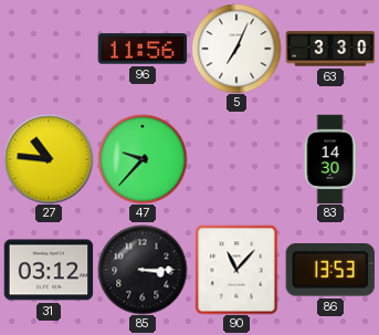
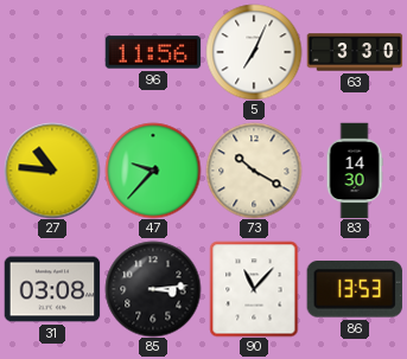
73: none -> 10:20 (254, 171)
31: 03:12 -> 03:08 (52, 289)
85: 3:15 -> 3:14 (153, 289)
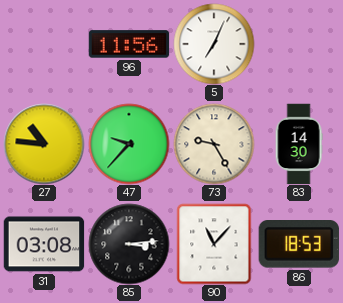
63: 3:30 -> none (355, 52)
73: 10:20 -> 9:25 (214, 144)
86: 13:53 -> 18:53 (298, 245)
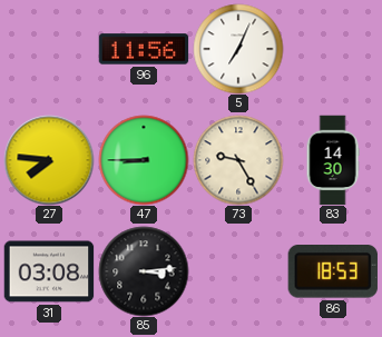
27: 10:46 -> 7:46 (49, 160)
47: 9:37 -> 8:45 (144, 160)
90: 11:07 -> none (214, 244)
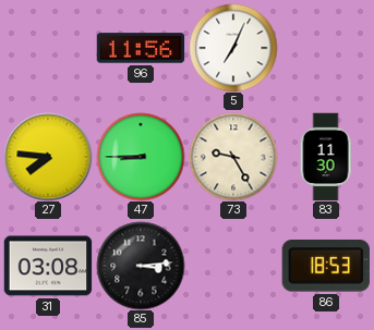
83: 14:30 -> 11:30 (326, 157)
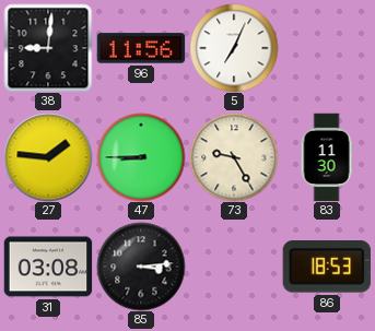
38: none -> 9:01 (48, 48)
27: 7:46 -> 1:46 (48, 157)
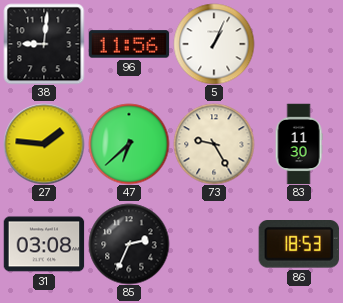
5: 7:04 -> 1:04 (214, 44)
47: 8:45 -> 6:38 (129, 144)
85: 3:14 -> 2:34 (129, 244)
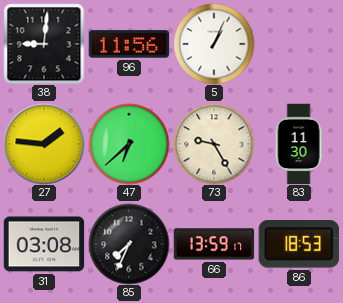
85: 2:34 -> 7:34 (129, 244)
66: none -> 13:59 (214, 244)
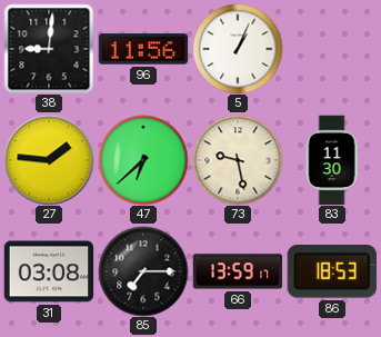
73: 9:25 -> 9:28 (238, 160)
85: 7:34 -> 7:15 (143, 271)
